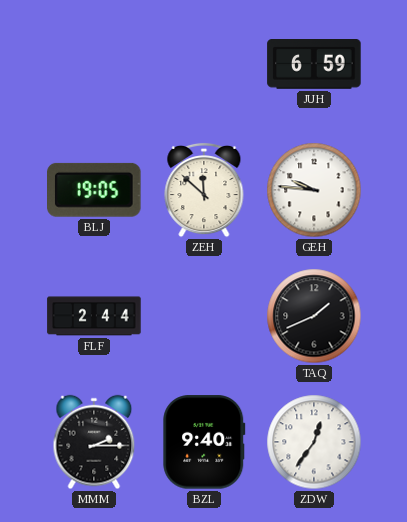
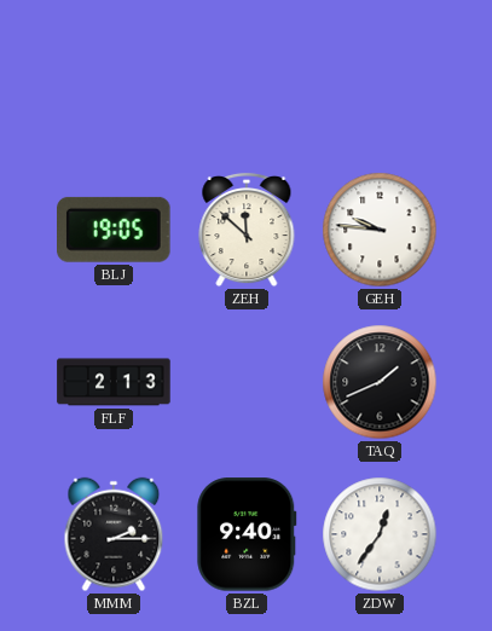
JUH: 6:59 -> none (314, 64)
FLF: 2:44 -> 2:13 (114, 382)
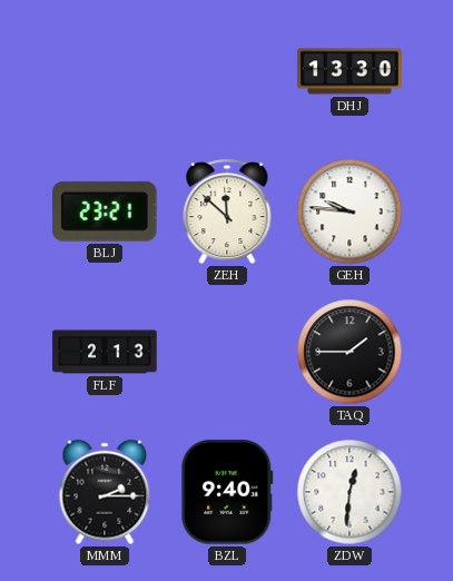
DHJ: none -> 13:30 (349, 71)
BLJ: 19:05 -> 23:21 (106, 211)
TAQ: 1:41 -> 1:45 (349, 352)
ZDW: 12:36 -> 12:31 (349, 492)
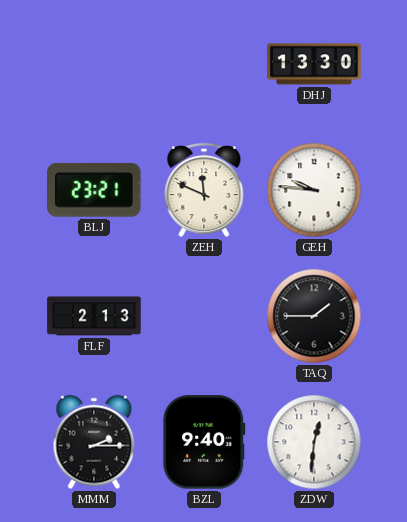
ZEH: 11:52 -> 11:49 (204, 190)
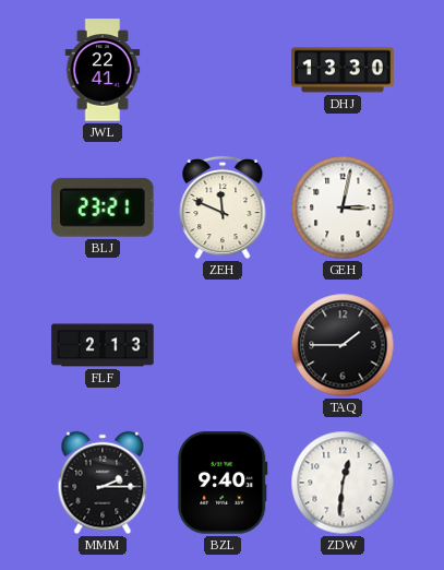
JWL: none -> 22:41 (103, 70)
GEH: 9:46 -> 3:02 (343, 207)
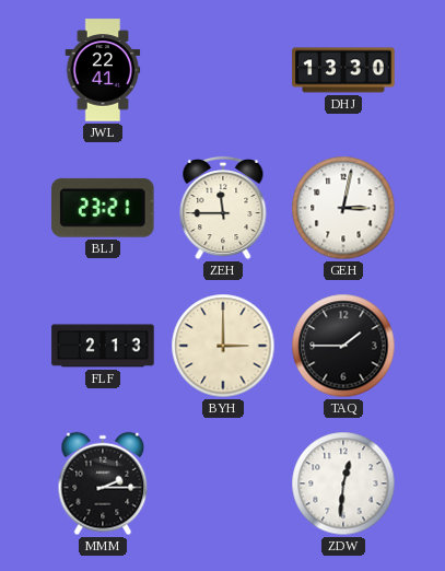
ZEH: 11:49 -> 11:45 (223, 208)
BYH: none -> 3:00 (223, 346)
BZL: 9:40 -> none (223, 483)
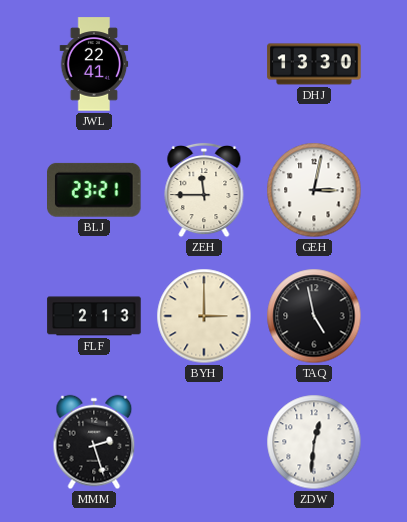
TAQ: 1:45 -> 4:58 (314, 316)
MMM: 2:15 -> 2:27 (94, 442)
